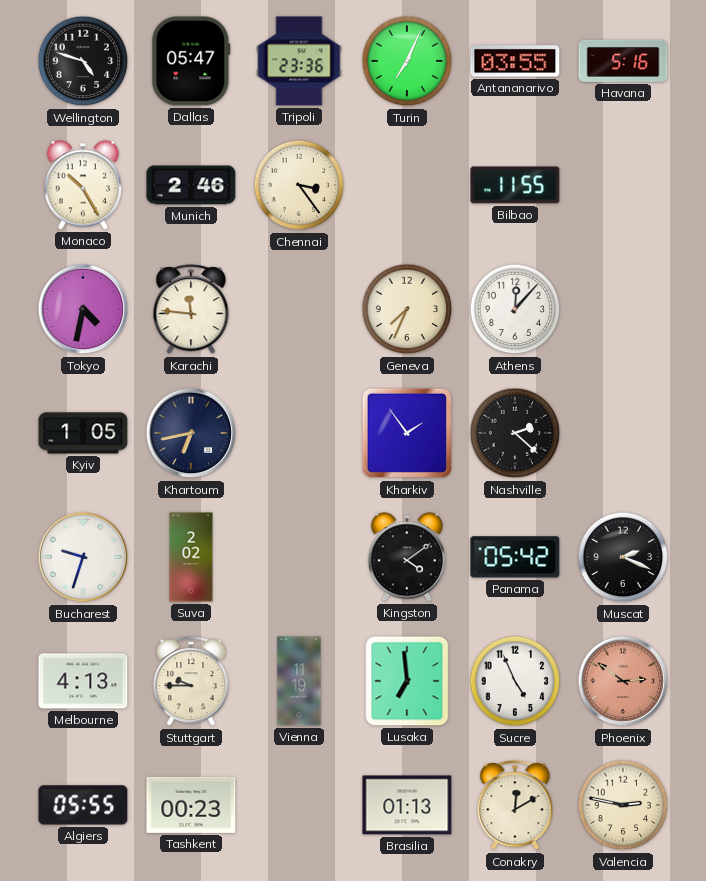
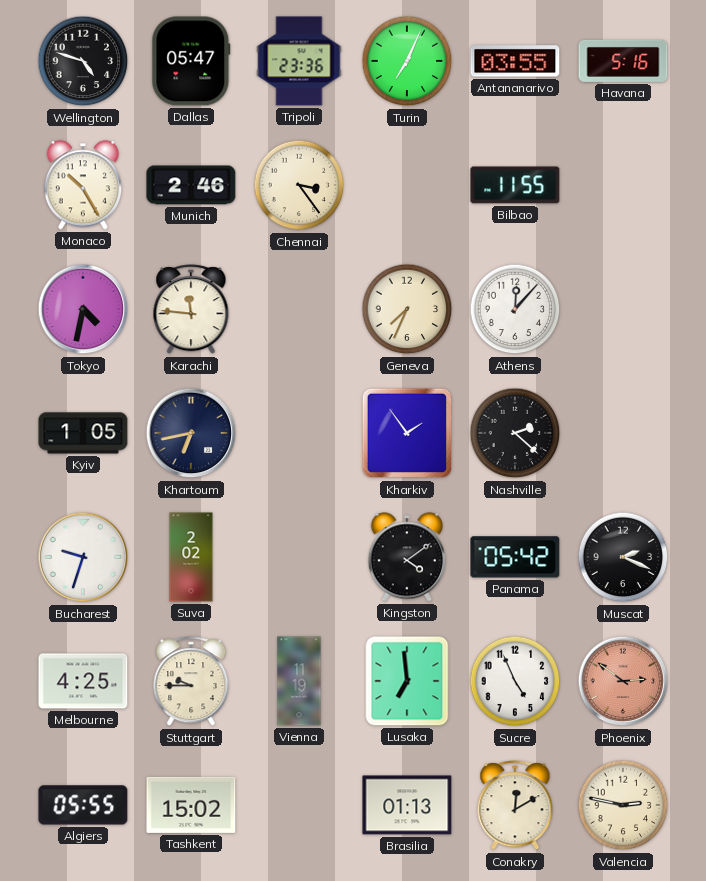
Melbourne: 4:13 -> 4:25 (83, 681)
Tashkent: 00:23 -> 15:02 (191, 805)
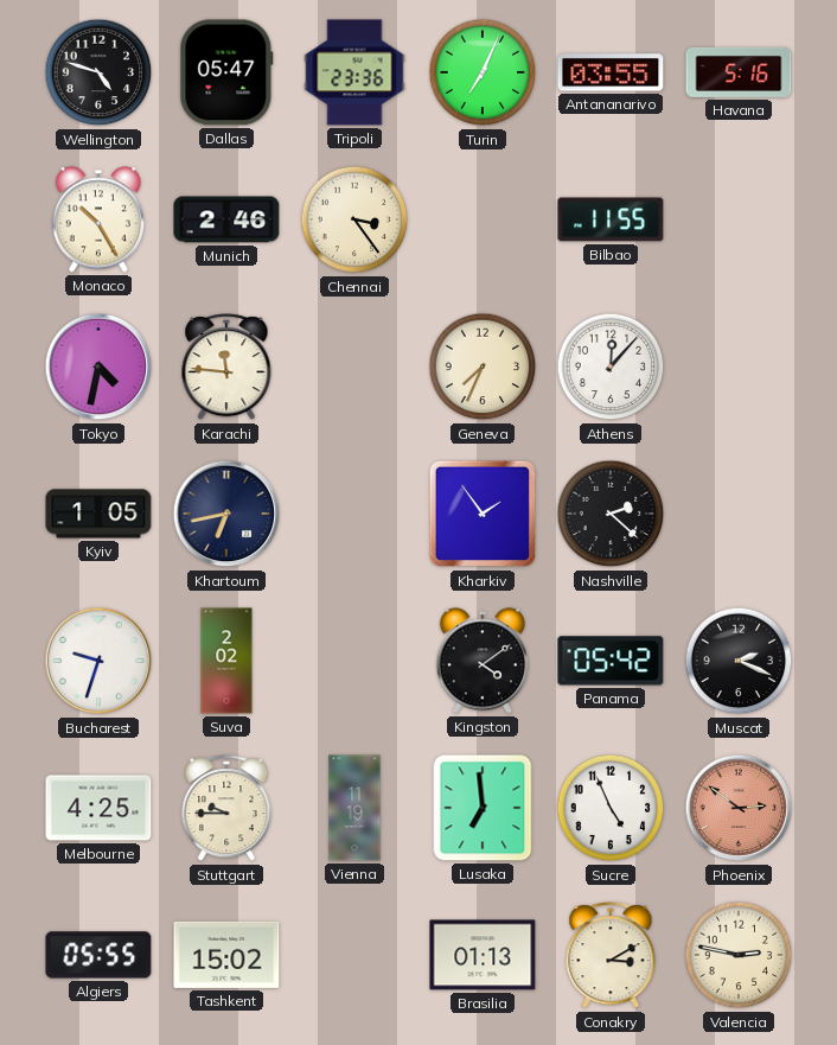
Conakry: 12:10 -> 3:10 (611, 956)
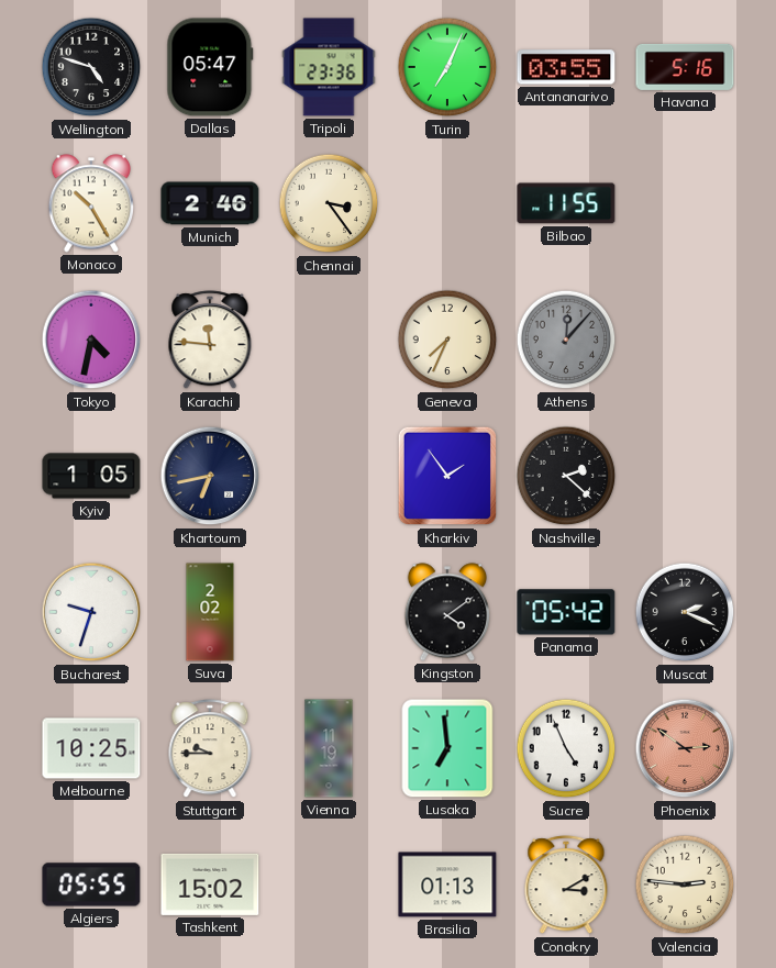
Athens dial: white -> grey (566, 340)
Melbourne: 4:25 -> 10:25 (91, 748)
Valencia: 2:47 -> 2:46 (685, 884)
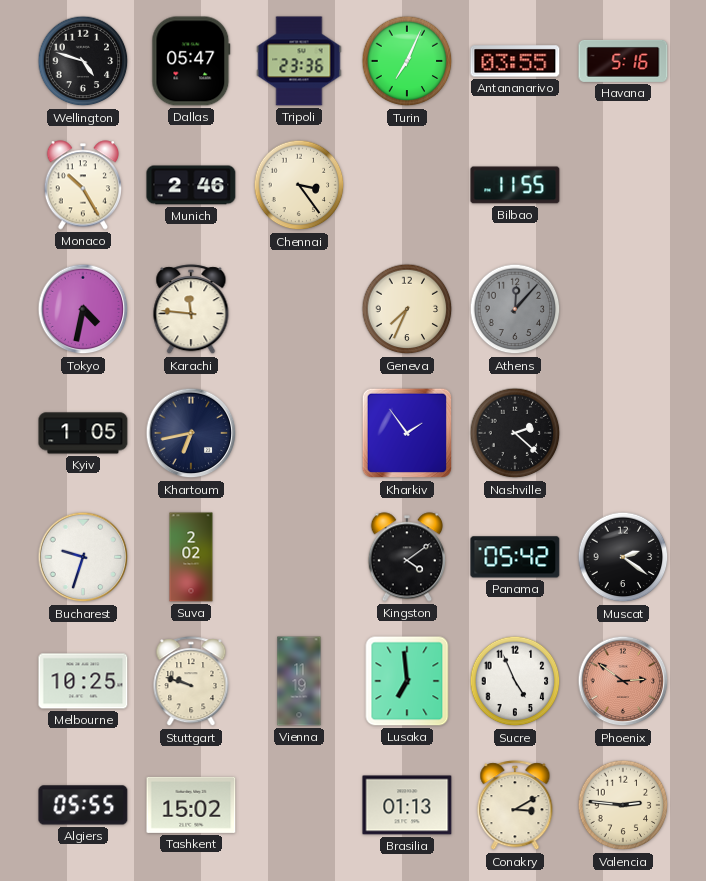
Muscat: 2:19 -> 2:21 (623, 557)
Stuttgart: 9:45 -> 9:48 (191, 682)
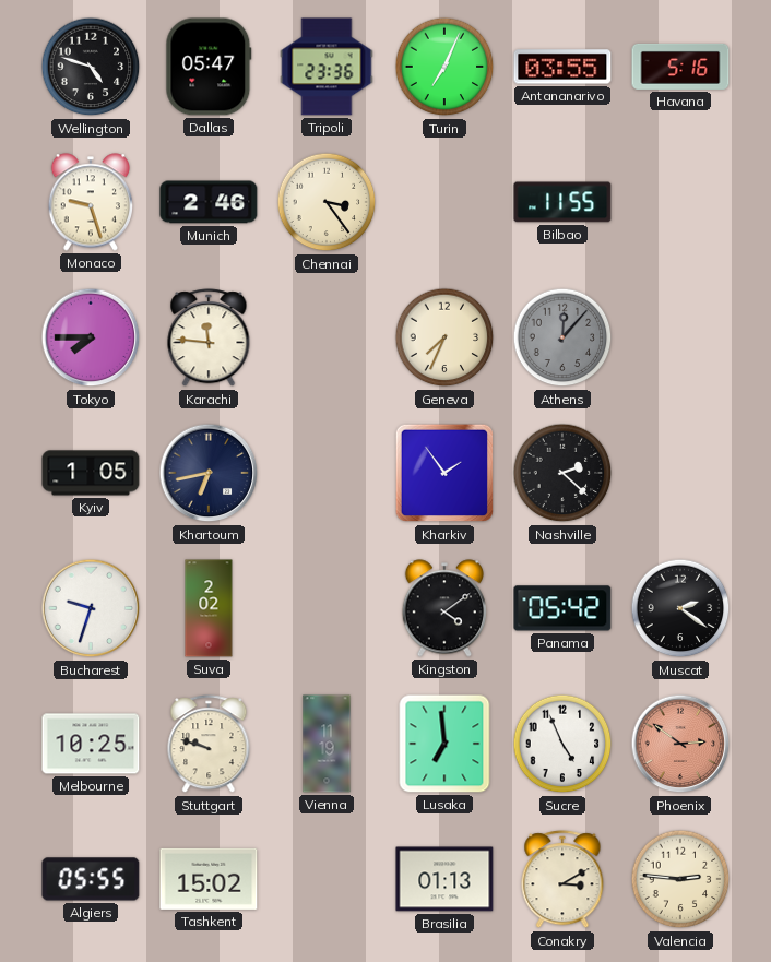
Monaco: 10:25 -> 9:27 (90, 202)
Tokyo: 4:32 -> 7:45 (91, 337)
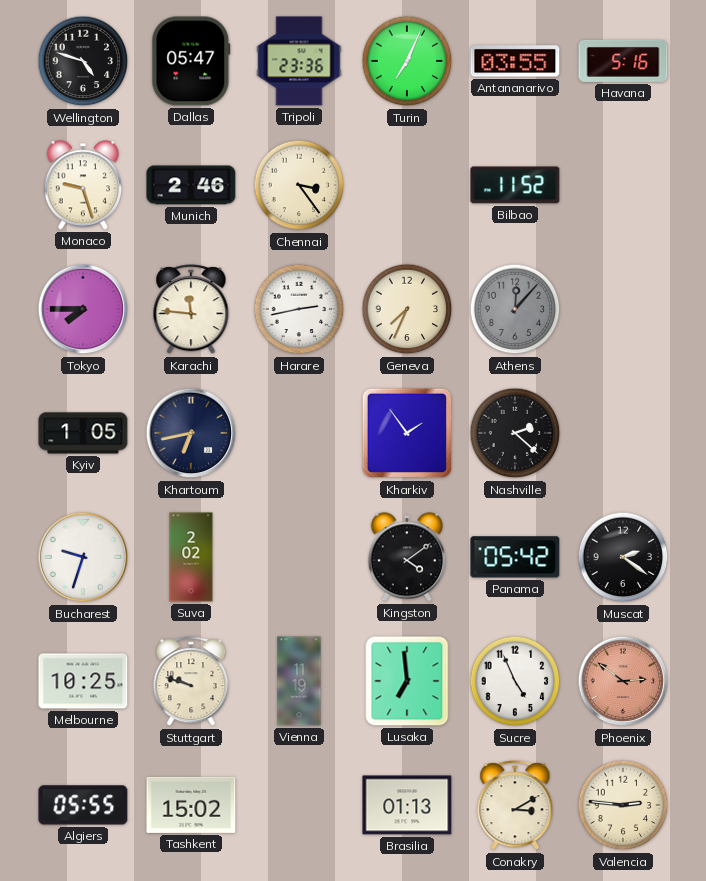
Bilbao: 11:55 -> 11:52 (515, 185)
Harare: none -> 2:43 (299, 309)
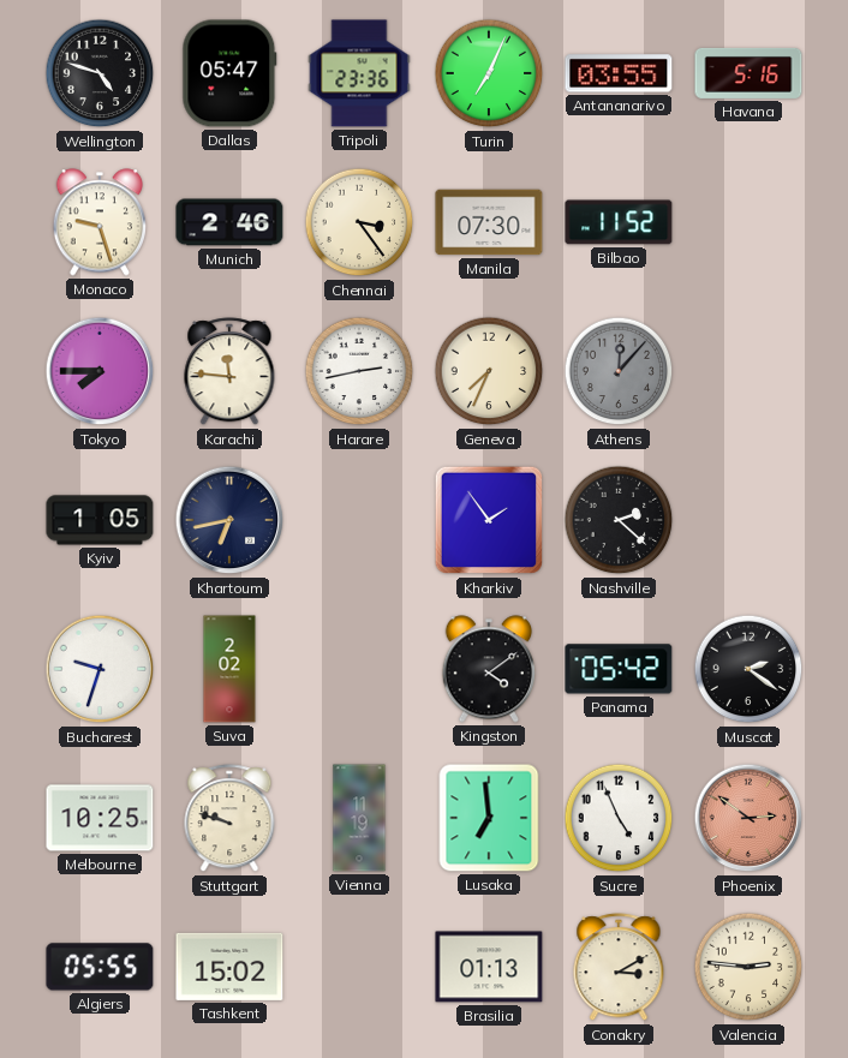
Manila: none -> 07:30 (489, 222)
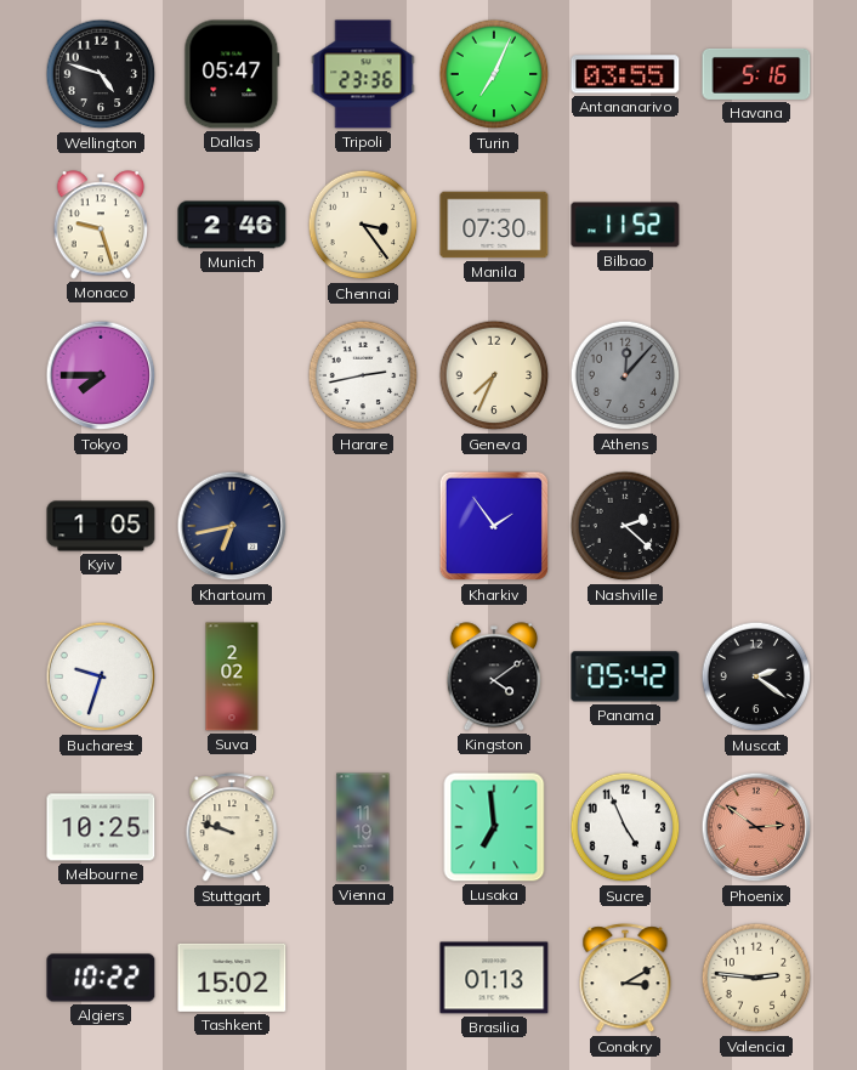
Karachi: 11:46 -> none (229, 372)
Algiers: 05:55 -> 10:22 (101, 978)
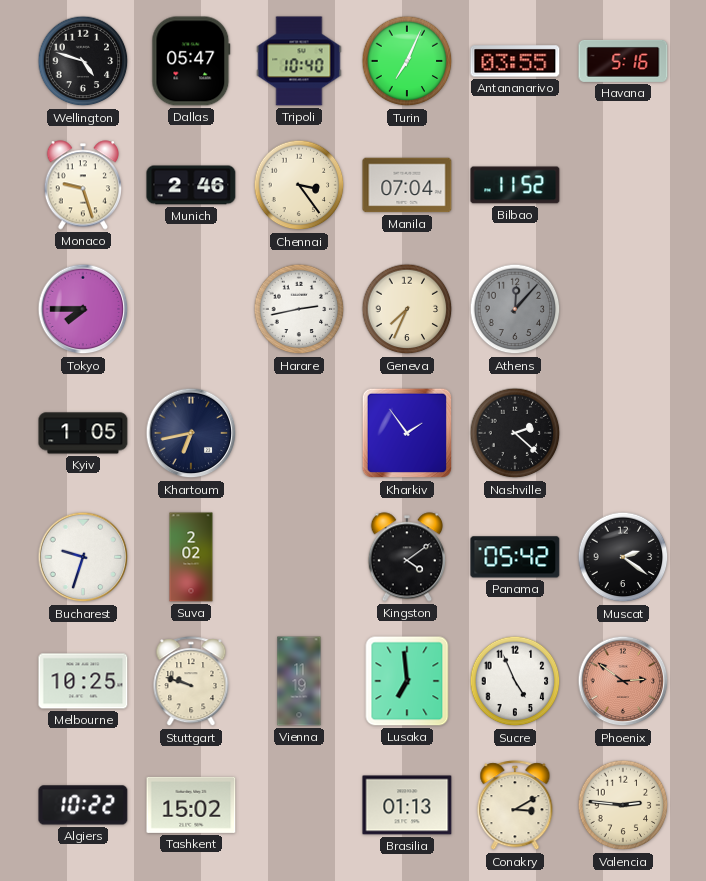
Tripoli: 23:36 -> 10:40 (299, 61)
Manila: 07:30 -> 07:04 (407, 185)
